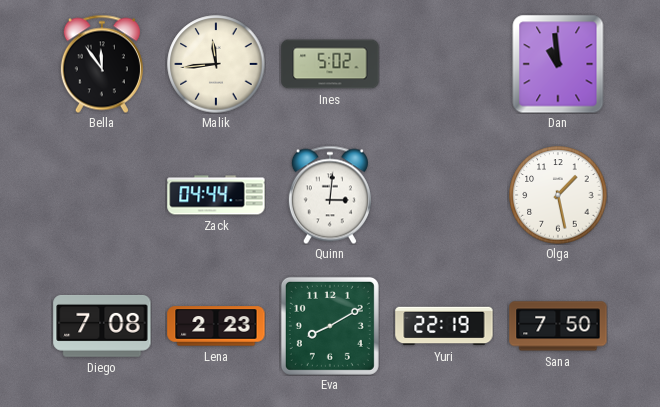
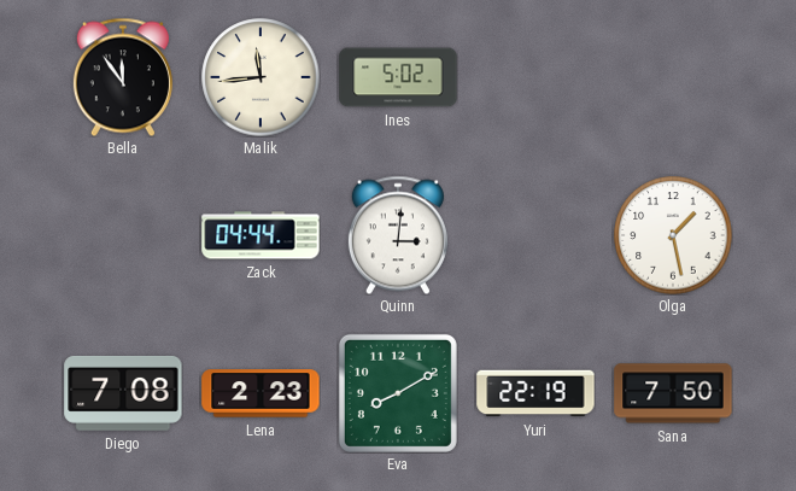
Dan: 10:59 -> none (558, 64)
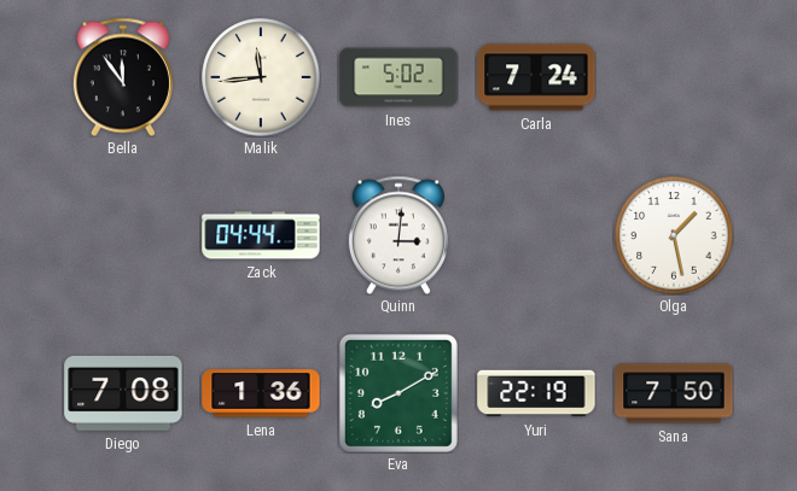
Carla: none -> 7:24 (536, 77)
Lena: 2:23 -> 1:36 (261, 393)
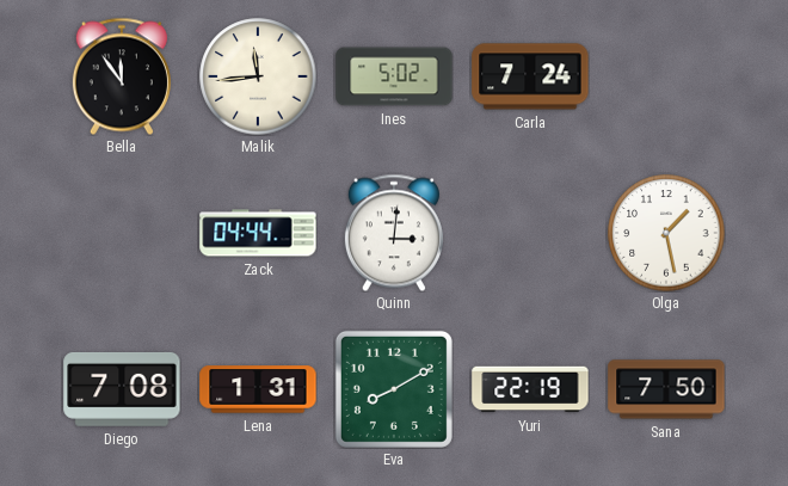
Lena: 1:36 -> 1:31 (258, 389)
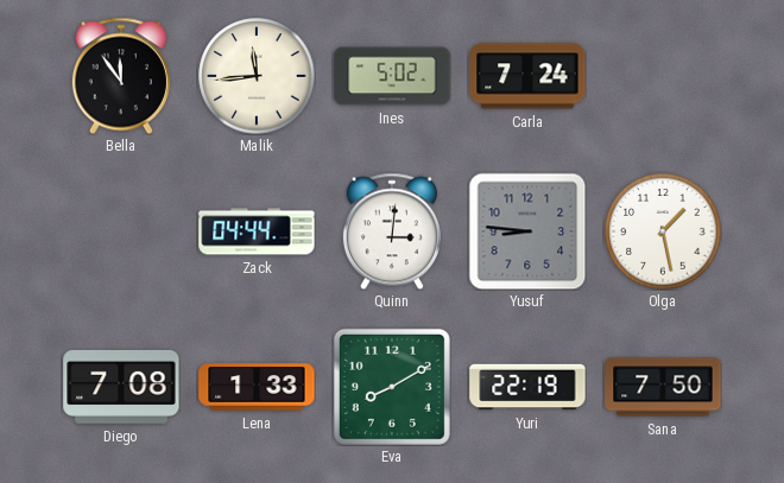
Yusuf: none -> 8:46 (527, 231)
Lena: 1:31 -> 1:33 (257, 387)
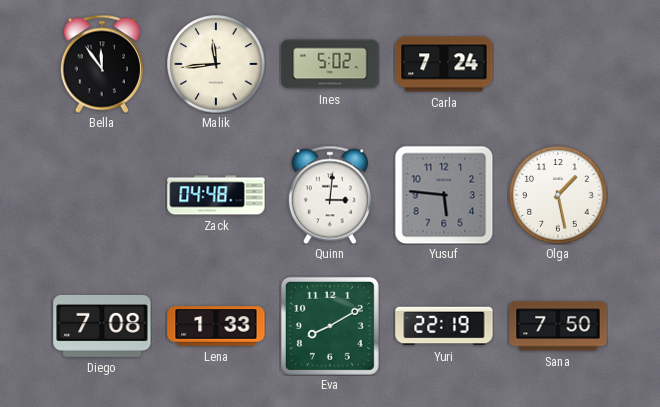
Zack: 04:44 -> 04:48 (216, 195)
Yusuf: 8:46 -> 5:46 (444, 195)
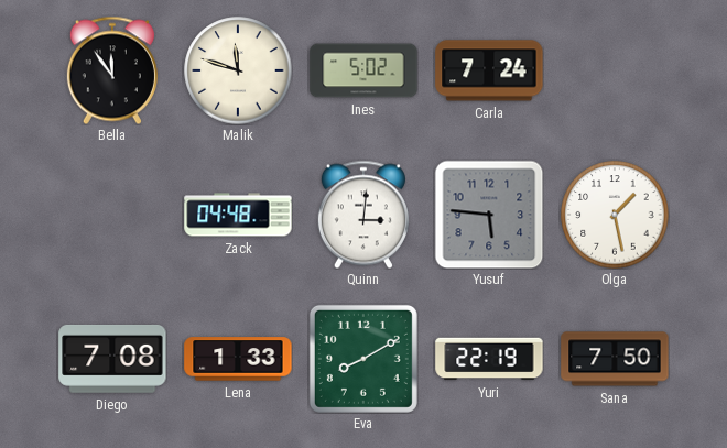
Malik: 11:44 -> 11:48 (238, 70)
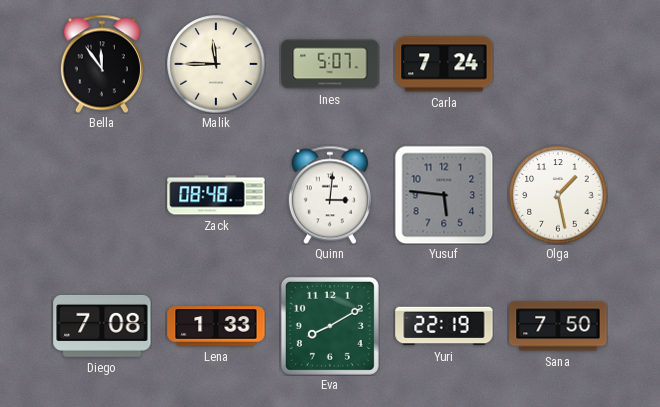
Malik: 11:48 -> 11:45 (216, 64)
Ines: 5:02 -> 5:07 (330, 64)
Zack: 04:48 -> 08:48 (216, 195)
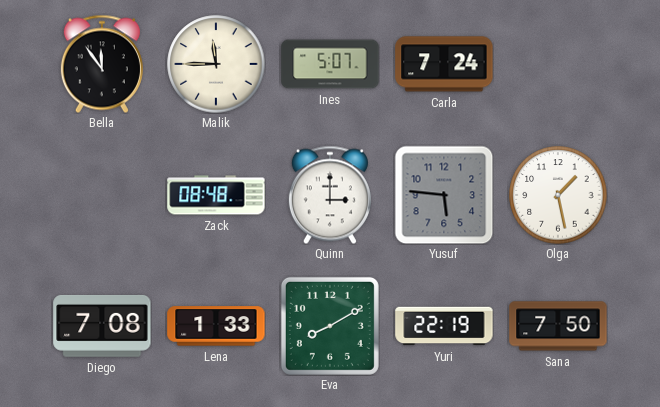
Quinn: 3:01 -> 3:00 (330, 195)
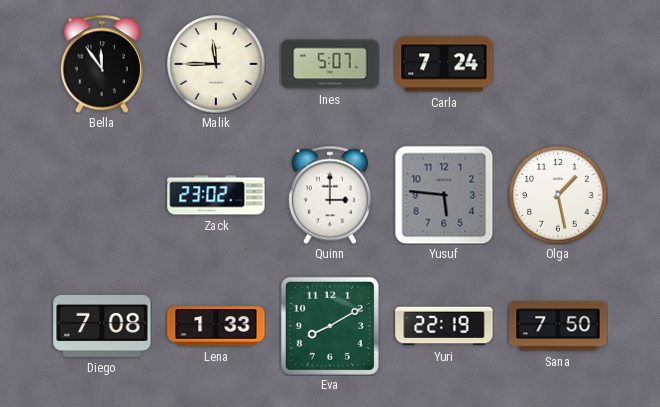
Zack: 08:48 -> 23:02 (216, 195)
